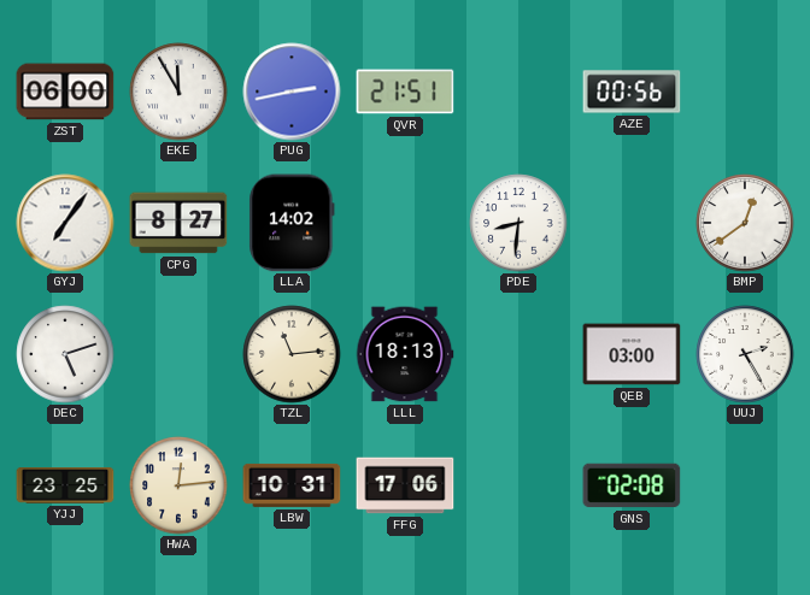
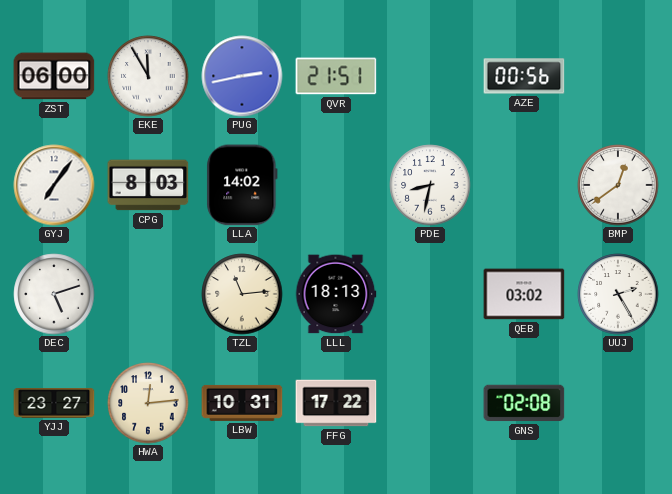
CPG: 8:27 -> 8:03 (148, 185)
PDE: 8:31 -> 8:32 (430, 185)
QEB: 03:00 -> 03:02 (524, 294)
YJJ: 23:25 -> 23:27 (54, 403)
FFG: 17:06 -> 17:22 (336, 403)
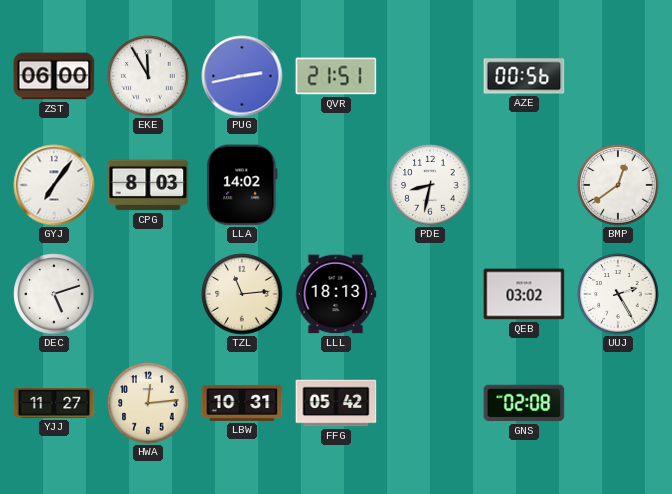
YJJ: 23:27 -> 11:27 (54, 403)
FFG: 17:22 -> 05:42 (336, 403)
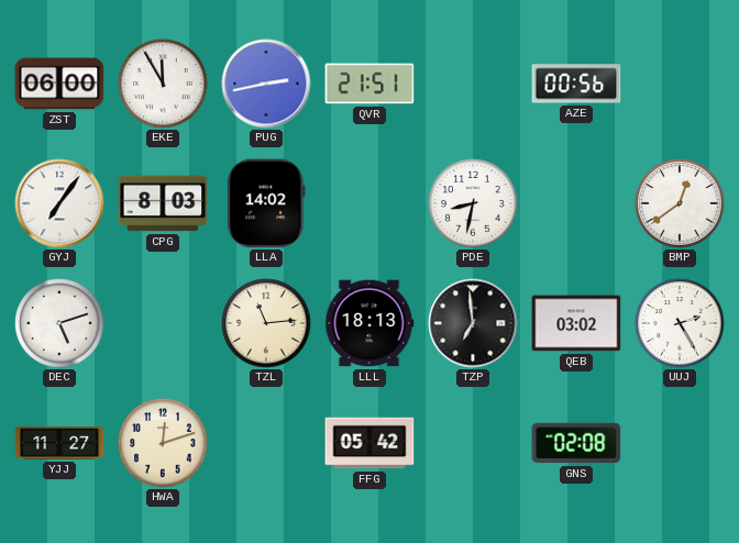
TZP: none -> 6:59 (473, 323)
HWA: 12:14 -> 12:12 (163, 443)
LBW: 10:31 -> none (242, 403)
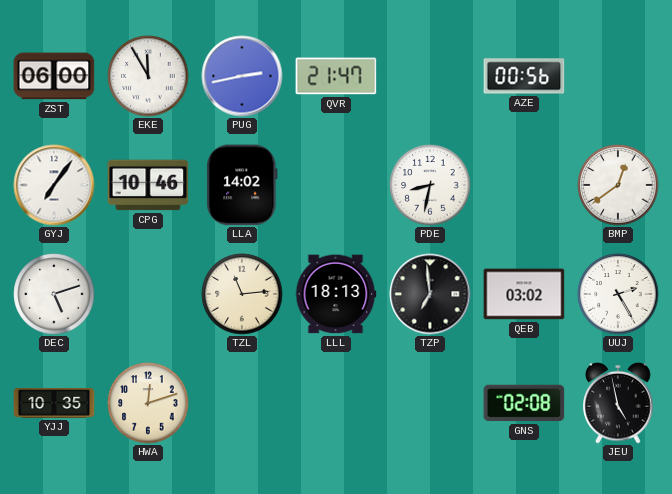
QVR: 21:51 -> 21:47 (336, 76)
CPG: 8:03 -> 10:46 (148, 185)
YJJ: 11:27 -> 10:35 (54, 403)
FFG: 05:42 -> none (369, 443)
JEU: none -> 4:58 (618, 403)
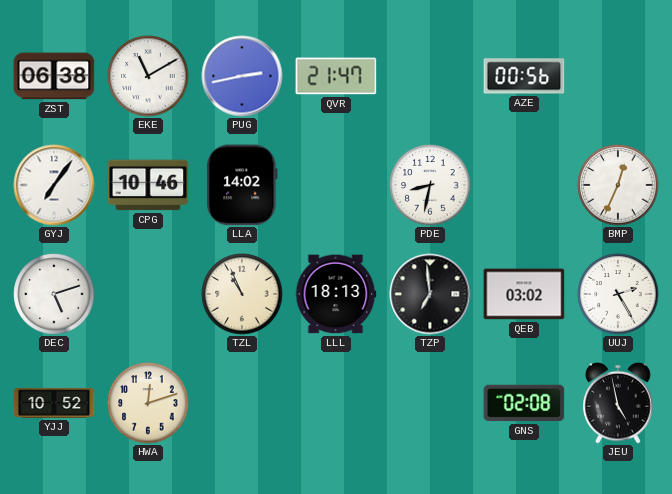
ZST: 06:00 -> 06:38 (54, 76)
EKE: 11:55 -> 11:10 (148, 76)
BMP: 12:39 -> 12:34 (618, 185)
TZL: 11:14 -> 10:56 (242, 294)
YJJ: 10:35 -> 10:52 (54, 403)
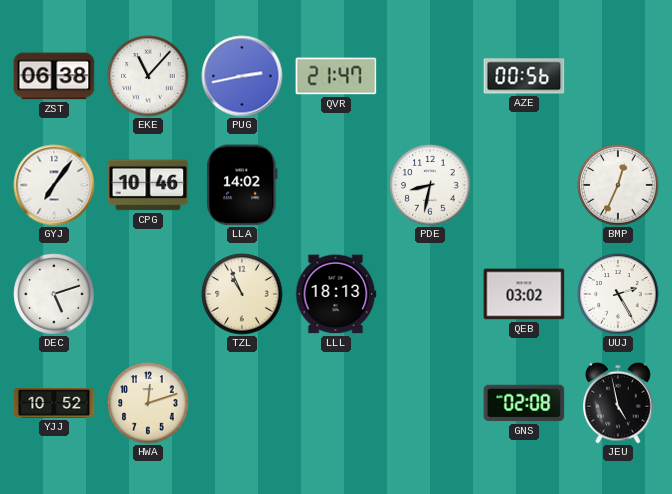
EKE: 11:10 -> 11:07 (148, 76)
TZP: 6:59 -> none (430, 294)
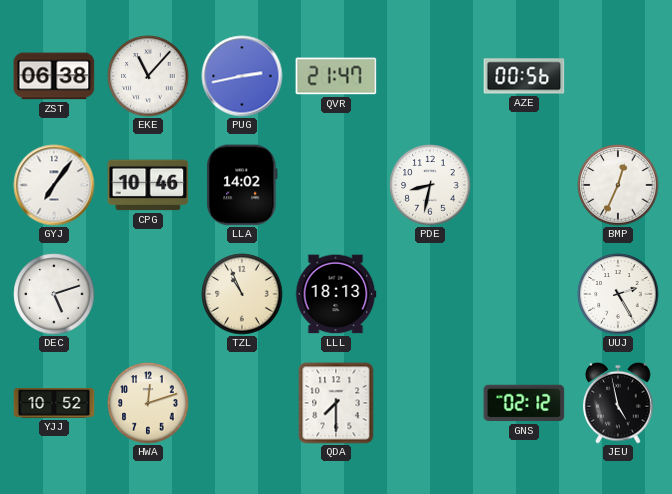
QEB: 03:02 -> none (524, 294)
QDA: none -> 7:30 (336, 403)
GNS: 02:08 -> 02:12 (524, 403)
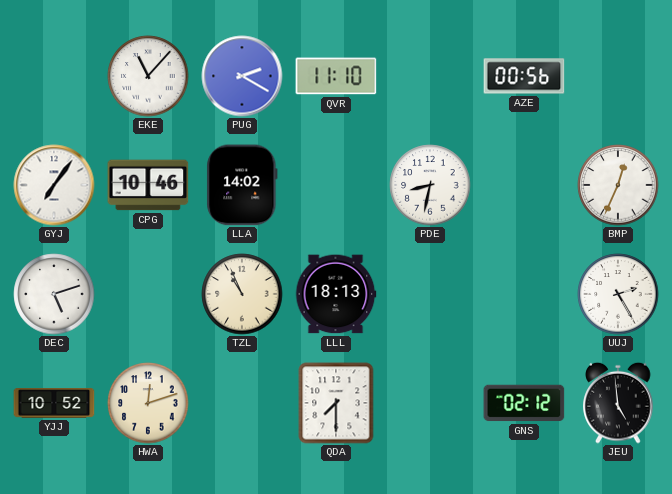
ZST: 06:38 -> none (54, 76)
PUG: 2:43 -> 2:20 (242, 76)
QVR: 21:47 -> 11:10 (336, 76)
JEU: 4:58 -> 4:59 (618, 403)
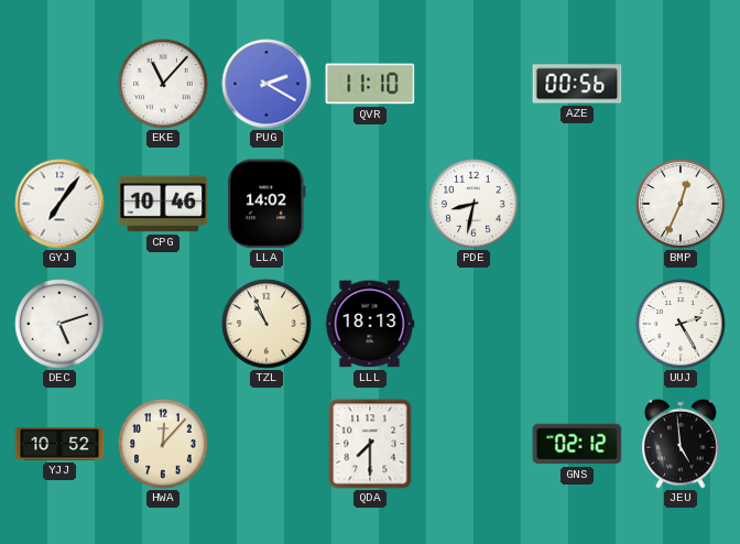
HWA: 12:12 -> 12:07 (163, 444)
